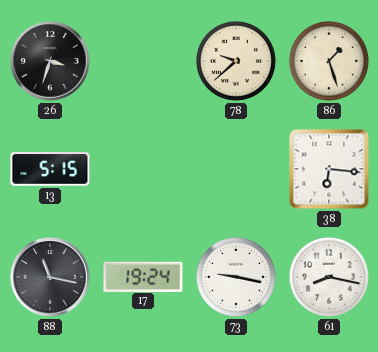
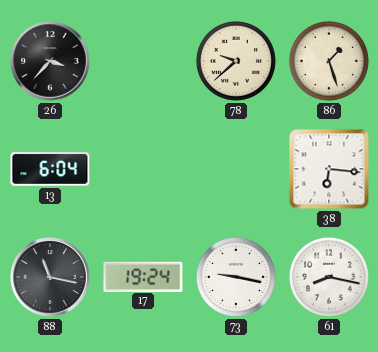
26: 3:33 -> 3:37 (50, 61)
13: 5:15 -> 6:04 (50, 169)
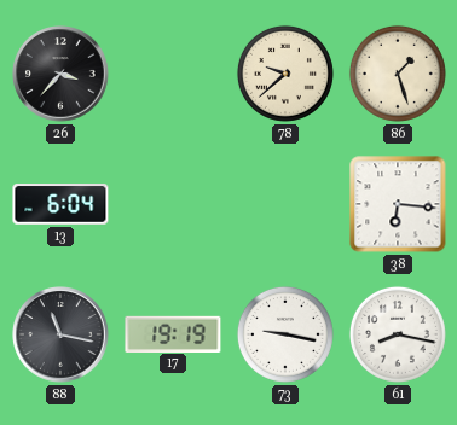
17: 19:24 -> 19:19 (173, 333)
